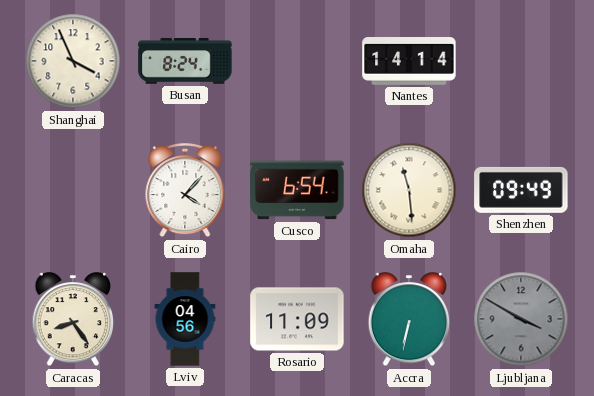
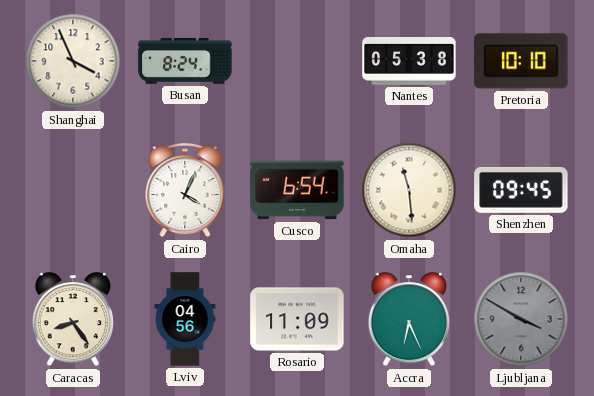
Nantes: 14:14 -> 05:38 (409, 62)
Pretoria: none -> 10:10 (521, 61)
Cairo: 4:07 -> 4:04 (185, 191)
Shenzhen: 09:49 -> 09:45 (521, 190)
Accra: 6:32 -> 6:26 (409, 320)
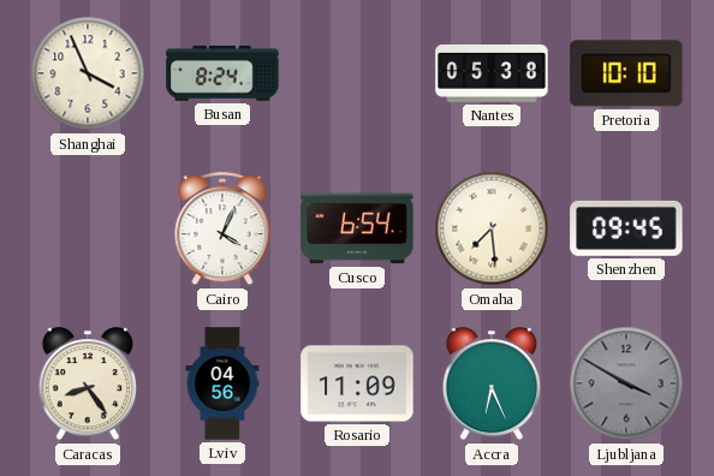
Omaha: 11:29 -> 7:29 (492, 228)
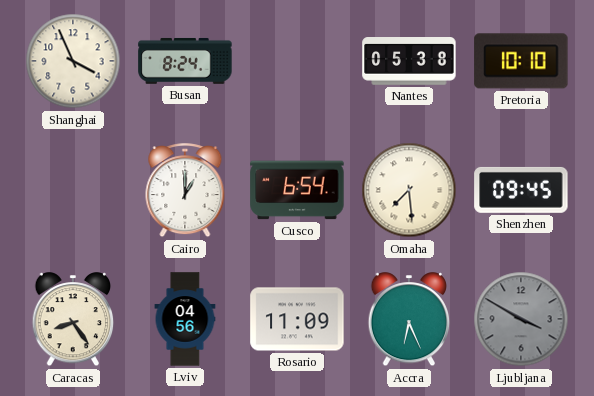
Cairo: 4:04 -> 1:00 (185, 191)
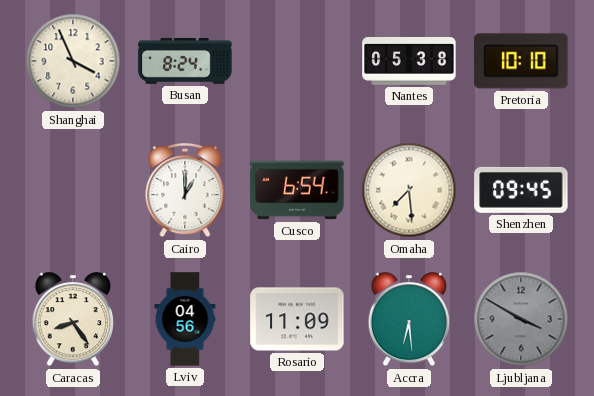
Accra: 6:26 -> 6:29 (409, 320)
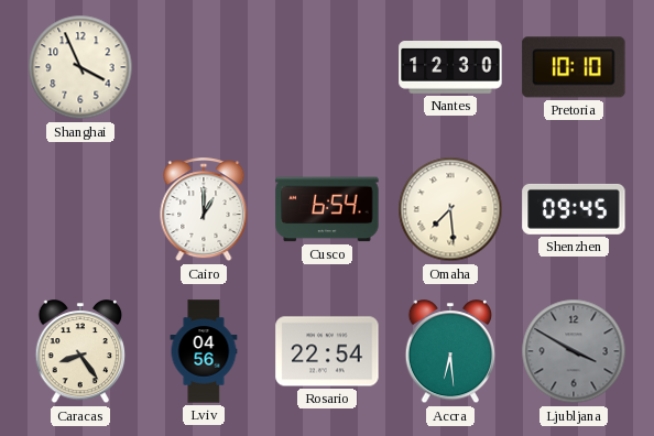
Busan: 8:24 -> none (185, 61)
Nantes: 05:38 -> 12:30 (450, 68)
Rosario: 11:09 -> 22:54 (327, 351)
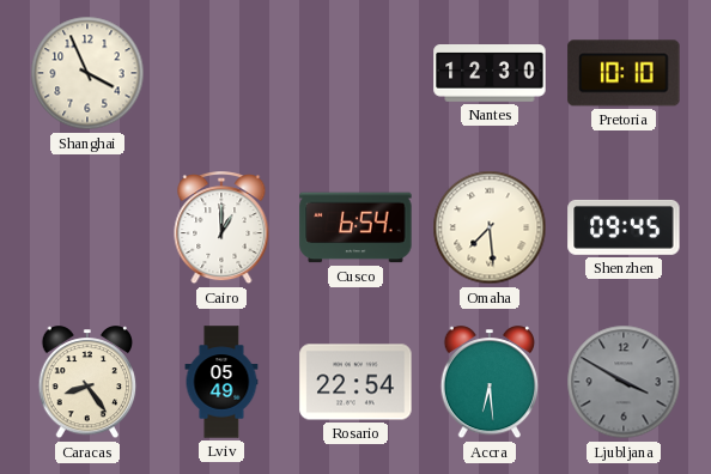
Lviv: 04:56 -> 05:49 (221, 382)
